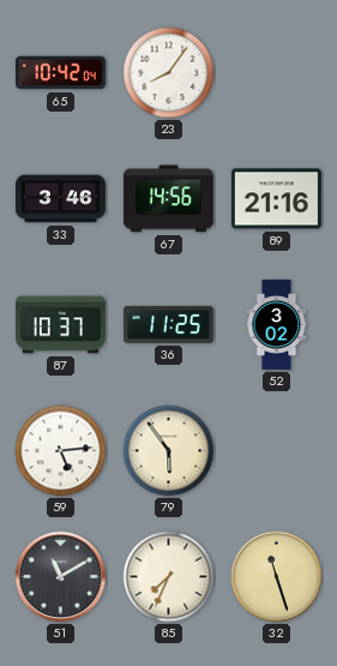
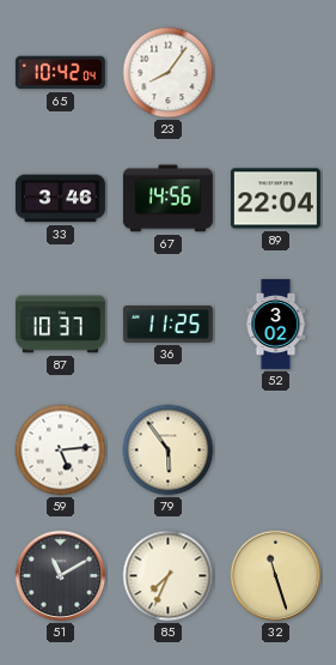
89: 21:16 -> 22:04 (275, 199)
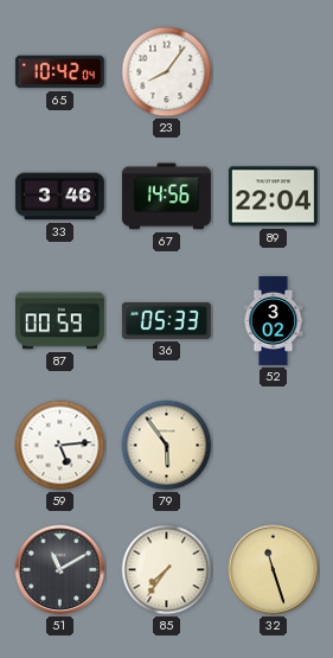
87: 10:37 -> 00:59 (59, 321)
36: 11:25 -> 05:33 (166, 320)
85: 7:34 -> 7:36 (167, 570)
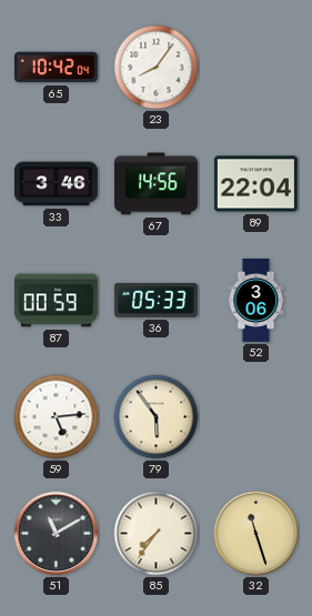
52: 3:02 -> 3:06 (256, 300)
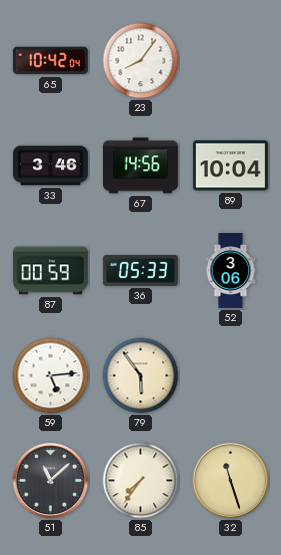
89: 22:04 -> 10:04 (230, 166)
51: 11:10 -> 11:08 (51, 481)
